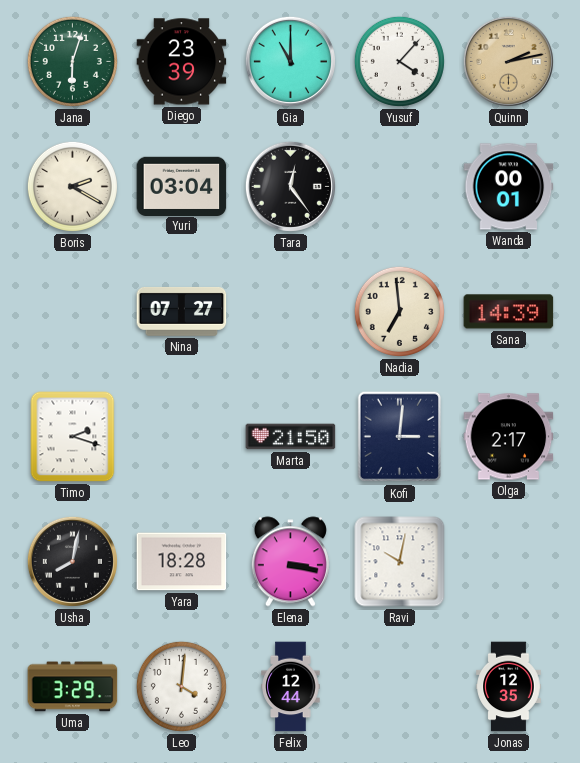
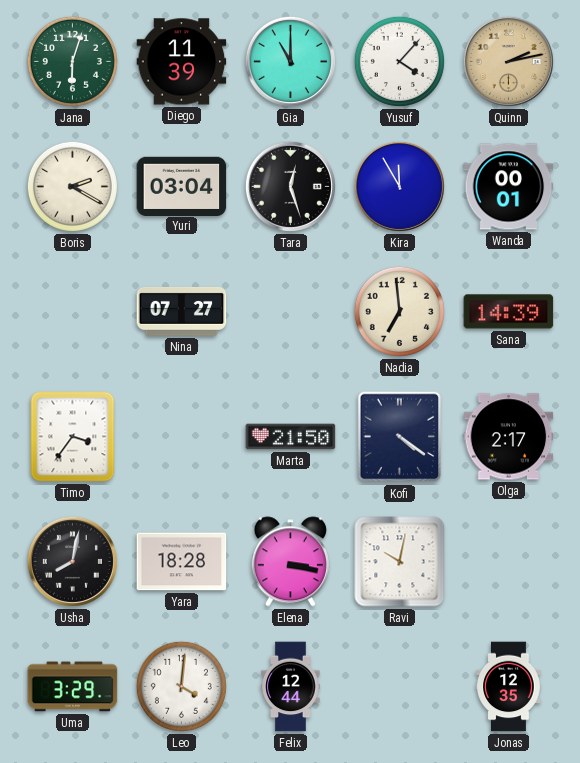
Diego: 23:39 -> 11:39 (182, 62)
Tara: 12:24 -> 12:27 (290, 186)
Kira: none -> 11:55 (399, 186)
Timo: 2:18 -> 3:36 (73, 437)
Kofi: 3:01 -> 4:21 (400, 437)
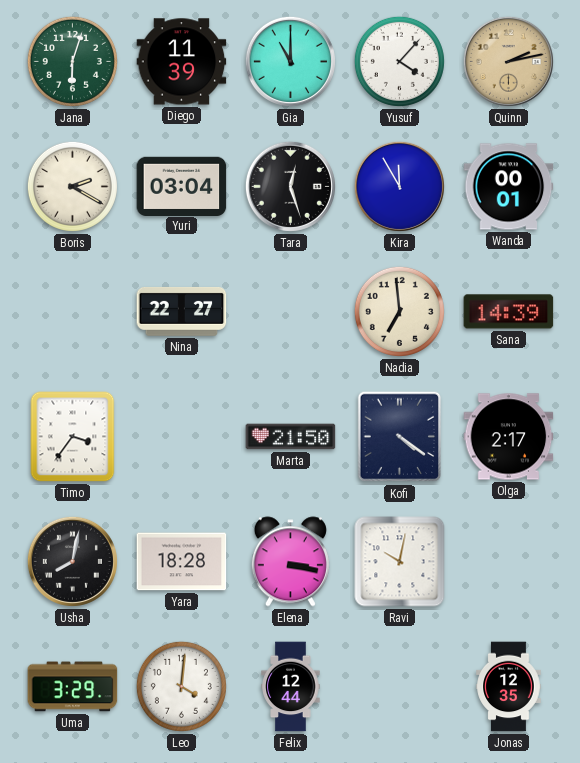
Nina: 07:27 -> 22:27 (182, 311)
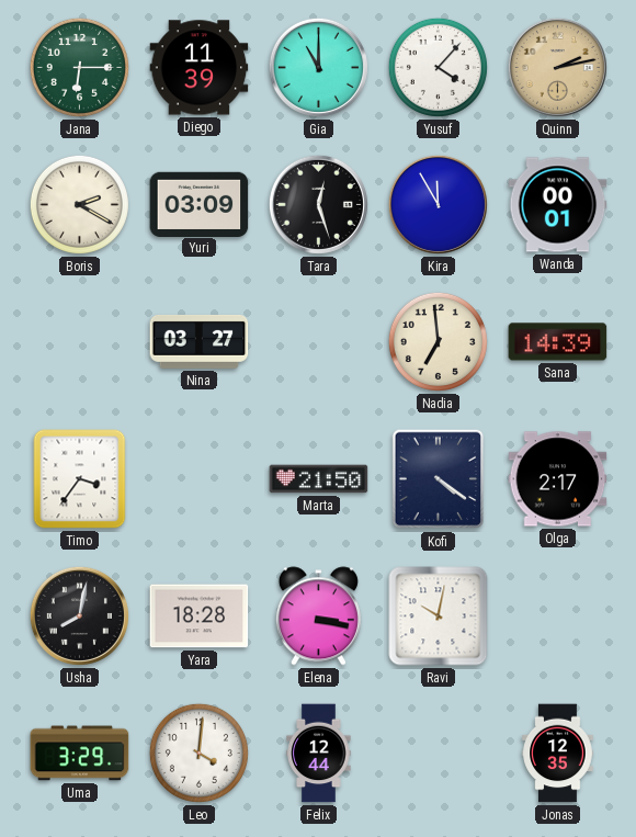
Jana: 6:03 -> 6:15 (79, 67)
Yuri: 03:04 -> 03:09 (200, 204)
Nina: 22:27 -> 03:27 (200, 341)
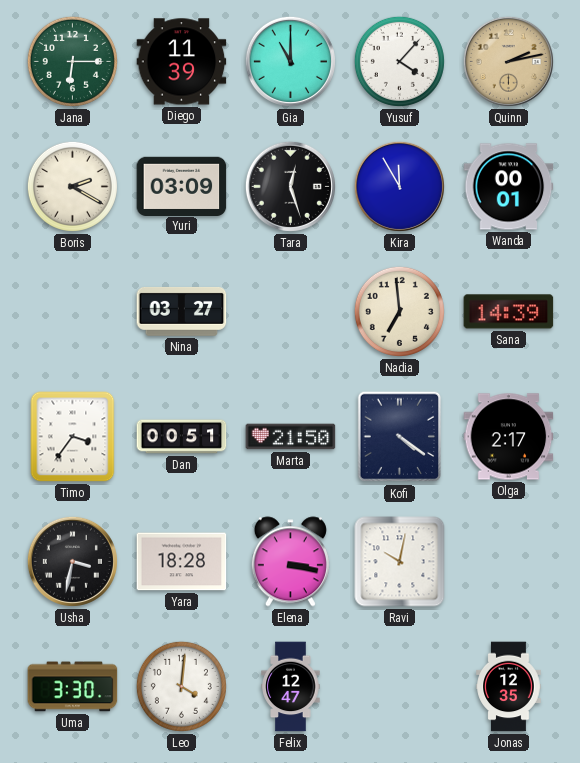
Dan: none -> 00:51 (182, 437)
Usha: 8:02 -> 3:32 (72, 561)
Uma: 3:29 -> 3:30 (73, 687)
Felix: 12:44 -> 12:47 (291, 687)
